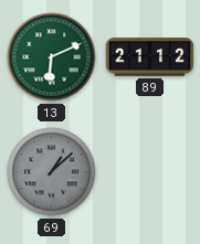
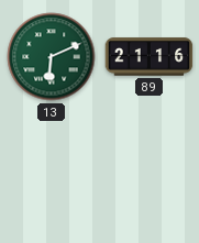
89: 21:12 -> 21:16 (150, 57)
69: 1:08 -> none (52, 172)
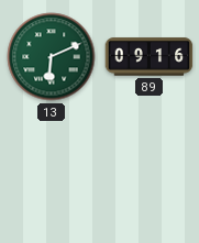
89: 21:16 -> 09:16 (150, 57)
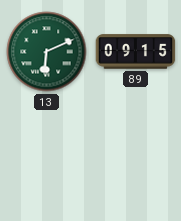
89: 09:16 -> 09:15 (136, 52)
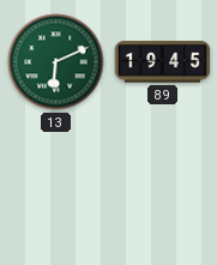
89: 09:15 -> 19:45 (163, 62)
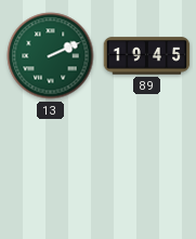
13: 6:11 -> 2:11 (51, 56)
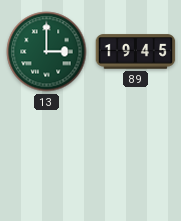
13: 2:11 -> 3:00 (47, 52)
